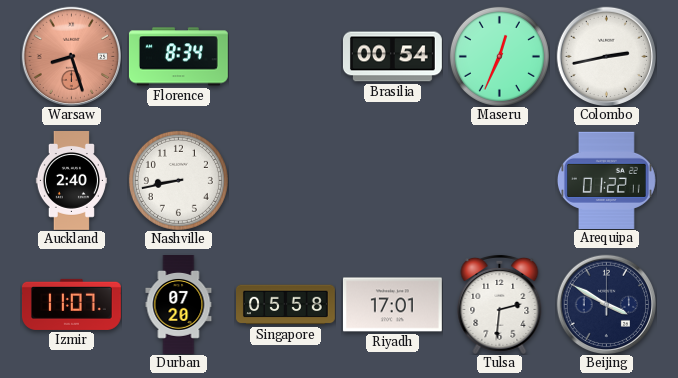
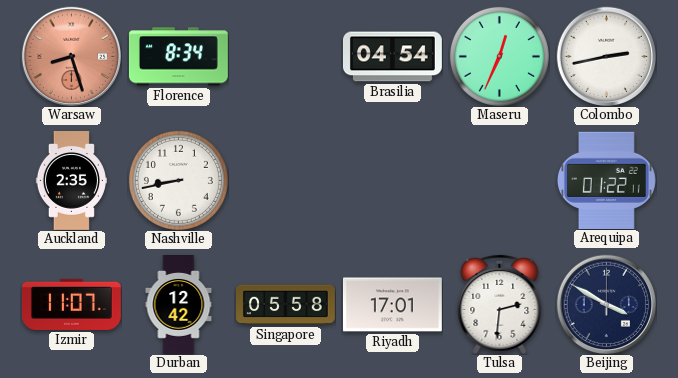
Brasilia: 00:54 -> 04:54 (392, 57)
Auckland: 2:40 -> 2:35 (71, 181)
Durban: 07:20 -> 12:42 (179, 305)
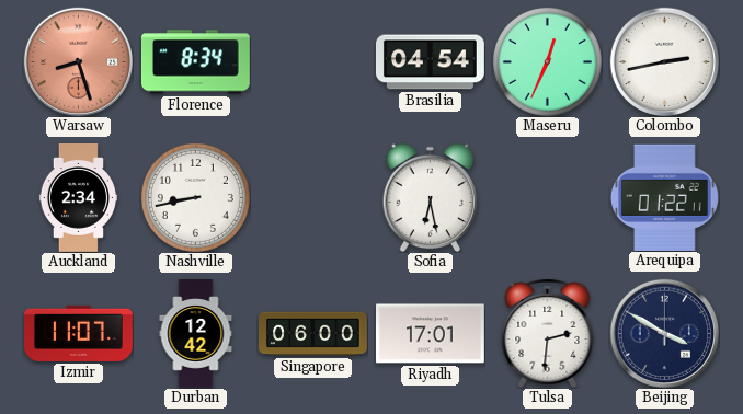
Auckland: 2:35 -> 2:34 (78, 198)
Sofia: none -> 6:28 (431, 197)
Singapore: 05:58 -> 06:00 (313, 334)
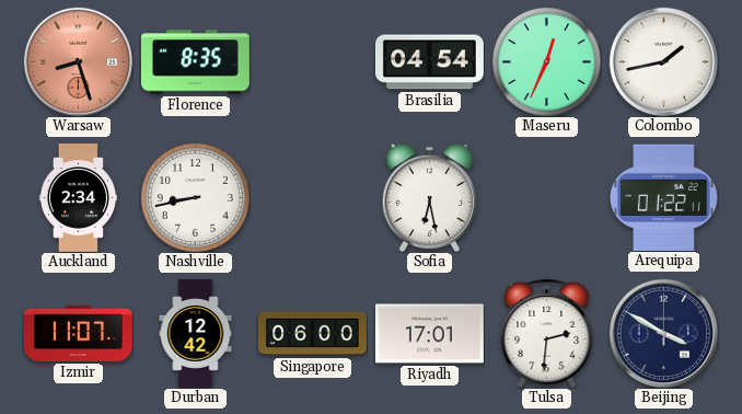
Florence: 8:34 -> 8:35 (195, 62)
Colombo: 2:43 -> 1:43 (663, 61)
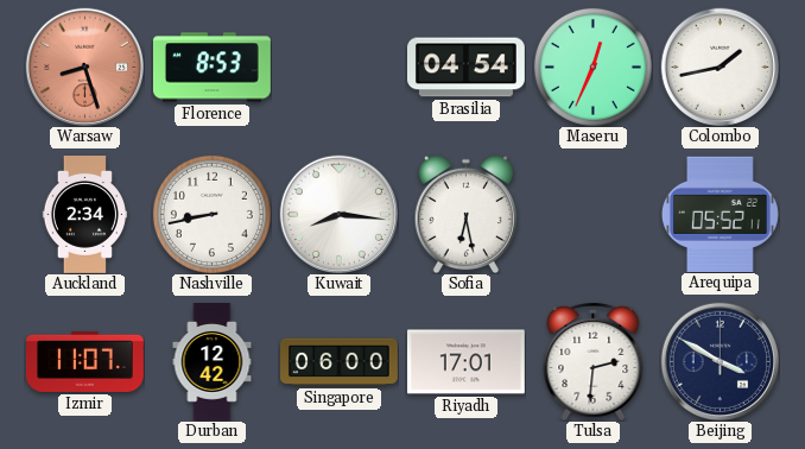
Florence: 8:35 -> 8:53 (211, 68)
Kuwait: none -> 8:16 (338, 214)
Arequipa: 01:22 -> 05:52 (720, 214)
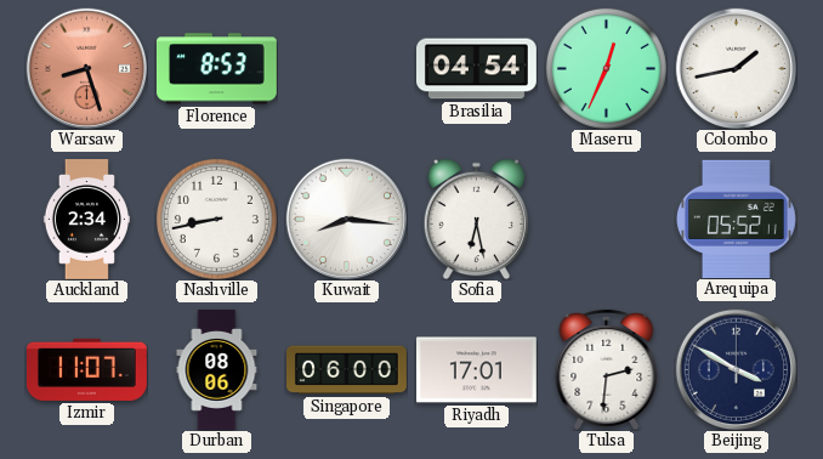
Durban: 12:42 -> 08:06 (217, 370)
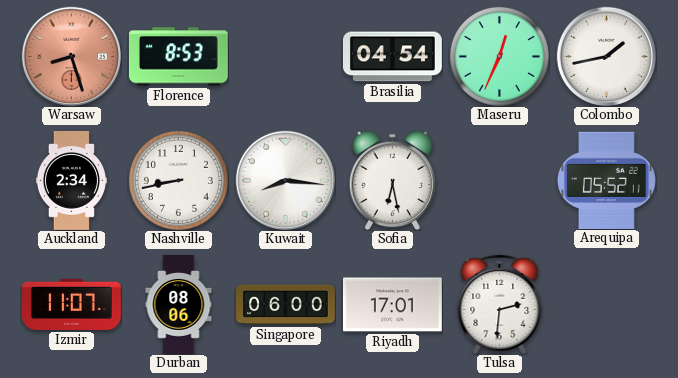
Beijing: 3:50 -> none (736, 369)
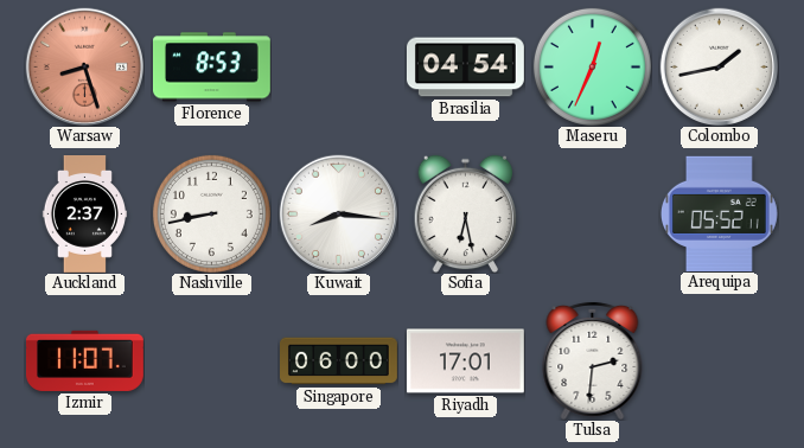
Auckland: 2:34 -> 2:37 (84, 215)
Durban: 08:06 -> none (179, 305)
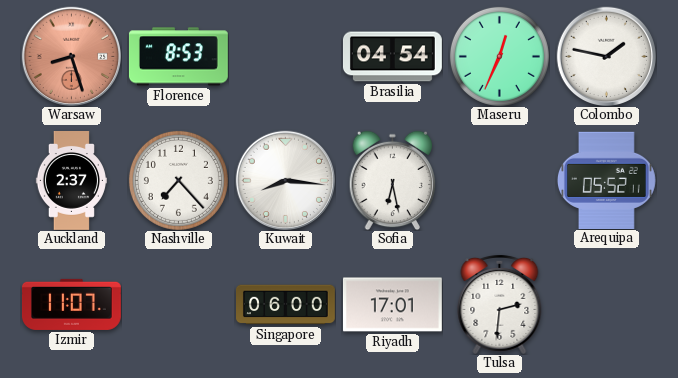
Colombo: 1:43 -> 1:47 (606, 56)
Nashville: 8:43 -> 7:23 (178, 180)
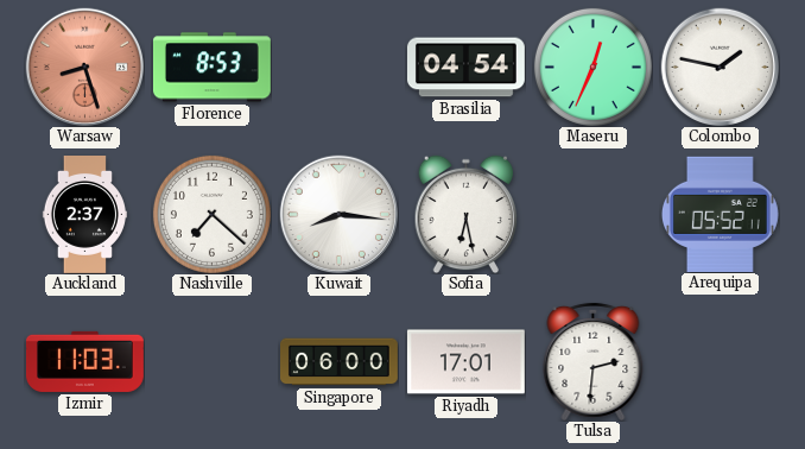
Nashville: 7:23 -> 7:22 (211, 214)
Izmir: 11:07 -> 11:03 (84, 361)
